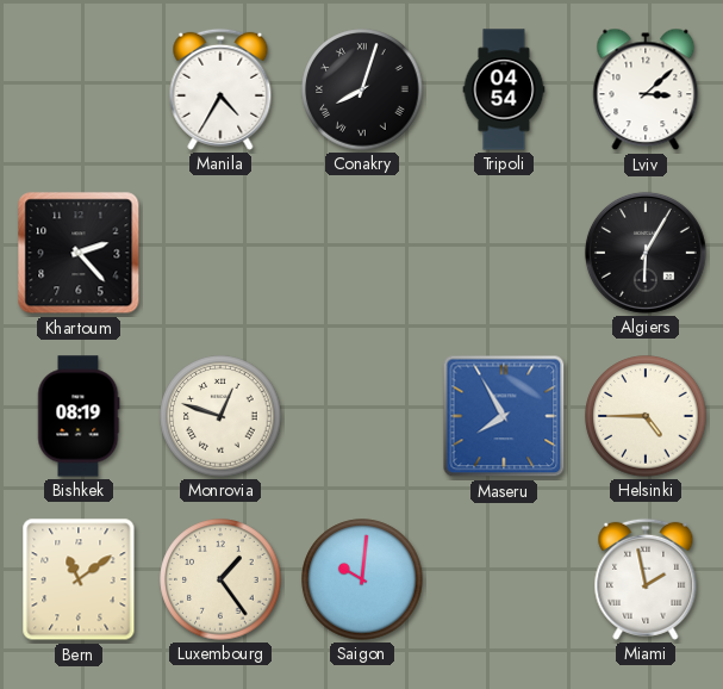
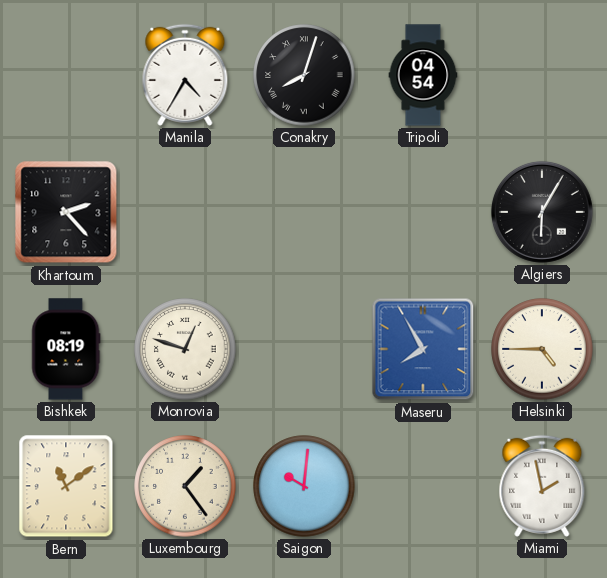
Lviv: 3:08 -> none (646, 89)
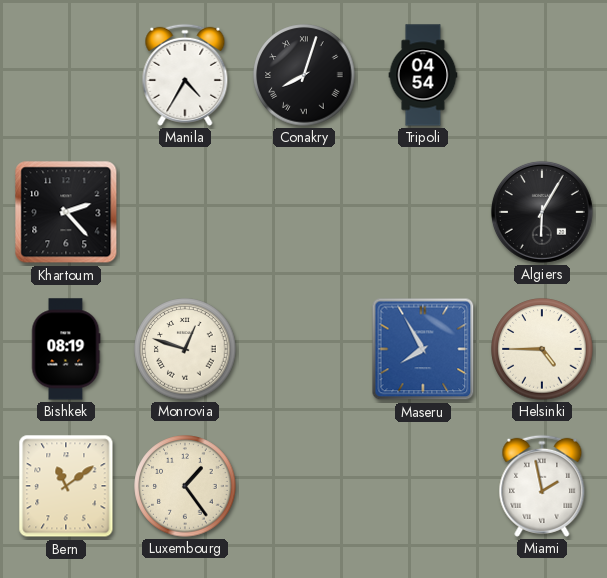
Saigon: 10:01 -> none (304, 486)
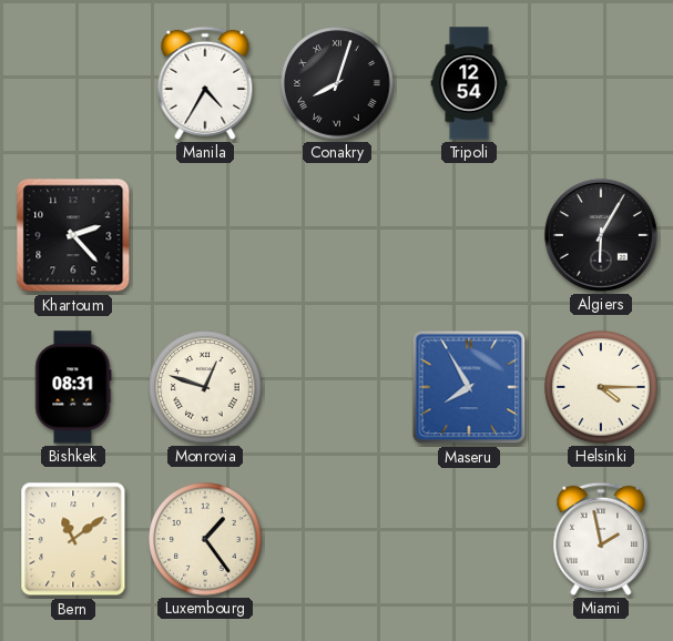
Tripoli: 04:54 -> 12:54 (469, 83)
Bishkek: 08:19 -> 08:31 (73, 387)
Helsinki: 4:45 -> 4:15 (601, 387)
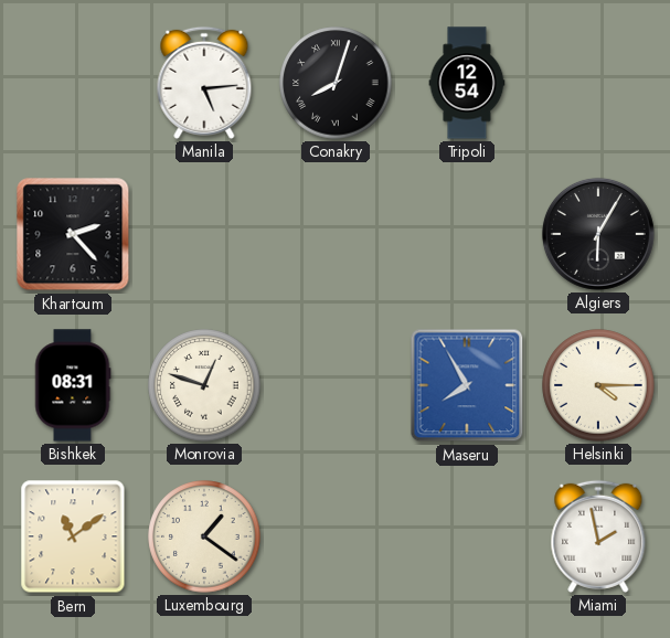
Manila: 4:35 -> 5:14 (204, 83)
Luxembourg: 1:24 -> 1:21 (204, 536)
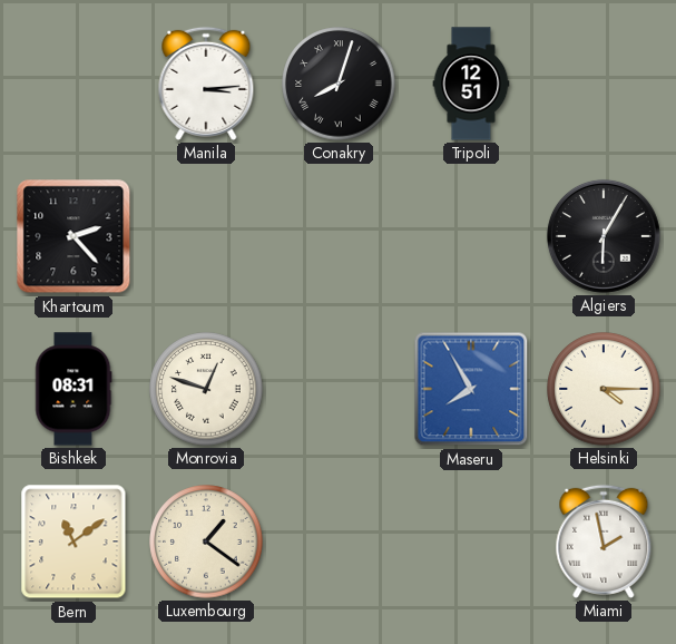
Manila: 5:14 -> 3:14 (206, 84)
Tripoli: 12:54 -> 12:51 (471, 84)
